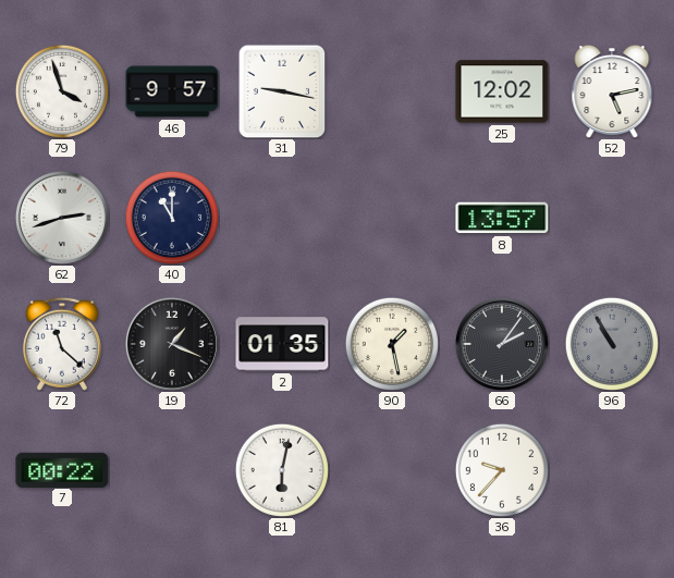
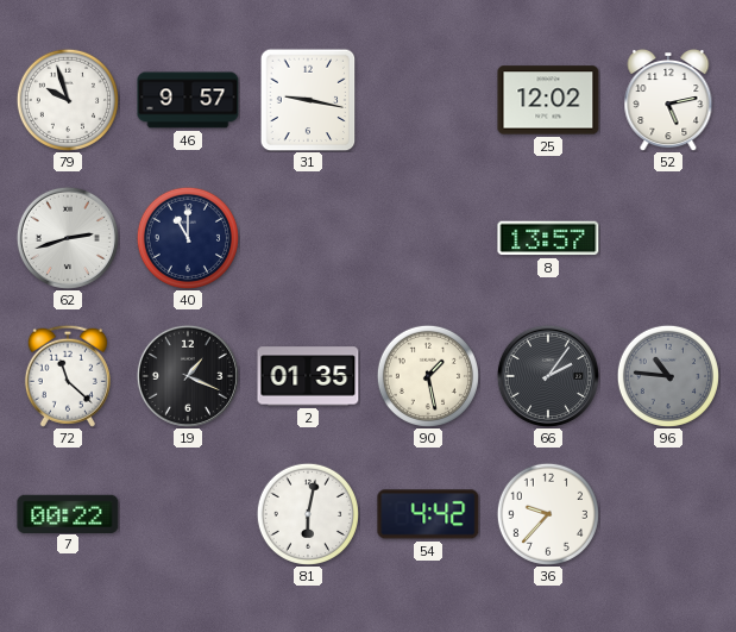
79: 3:57 -> 9:57 (68, 100)
96: 10:55 -> 10:46 (668, 376)
54: none -> 4:42 (428, 514)
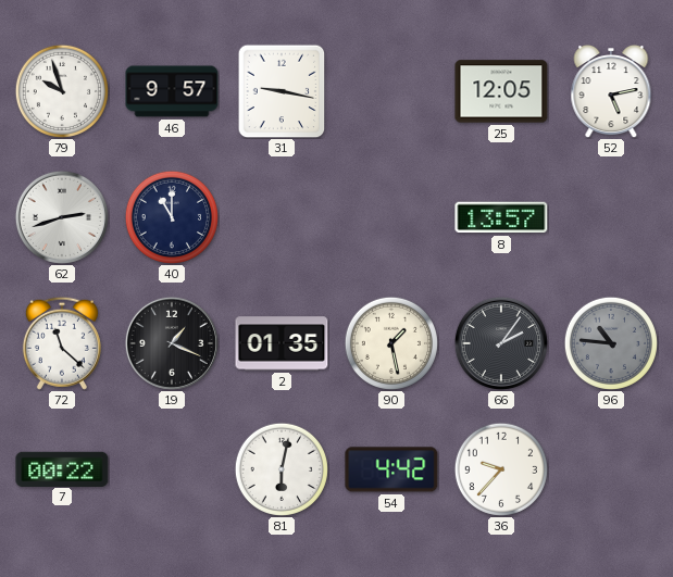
25: 12:02 -> 12:05 (501, 91)
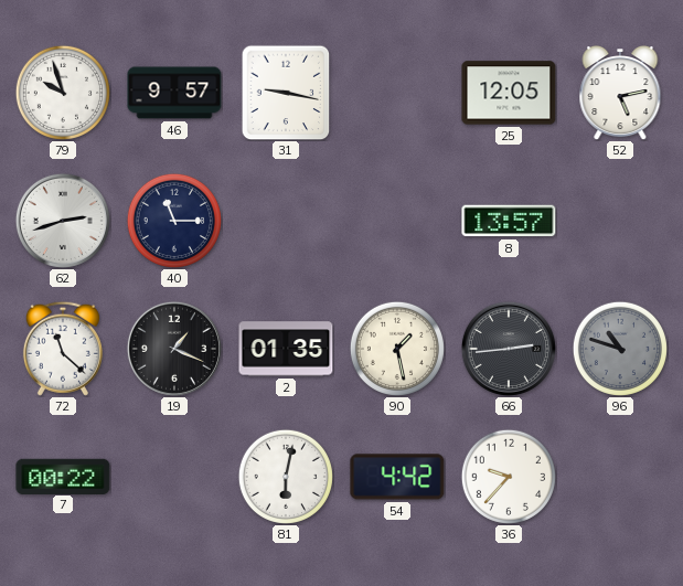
40: 11:00 -> 11:15 (174, 221)
66: 2:06 -> 2:44 (509, 349)
96: 10:46 -> 10:48 (620, 349)
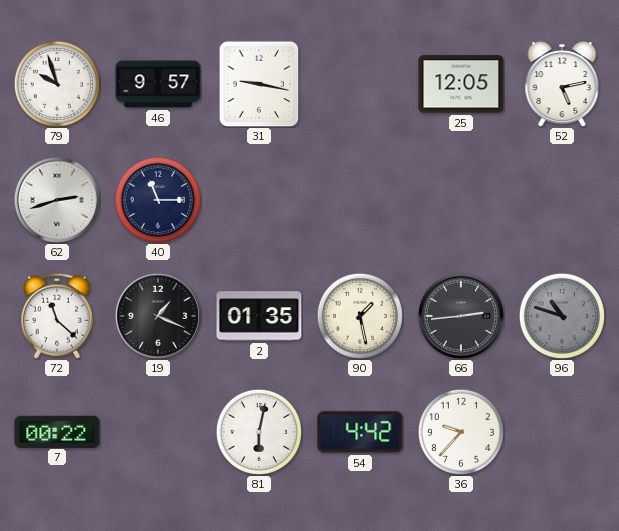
8: 13:57 -> none (509, 221)
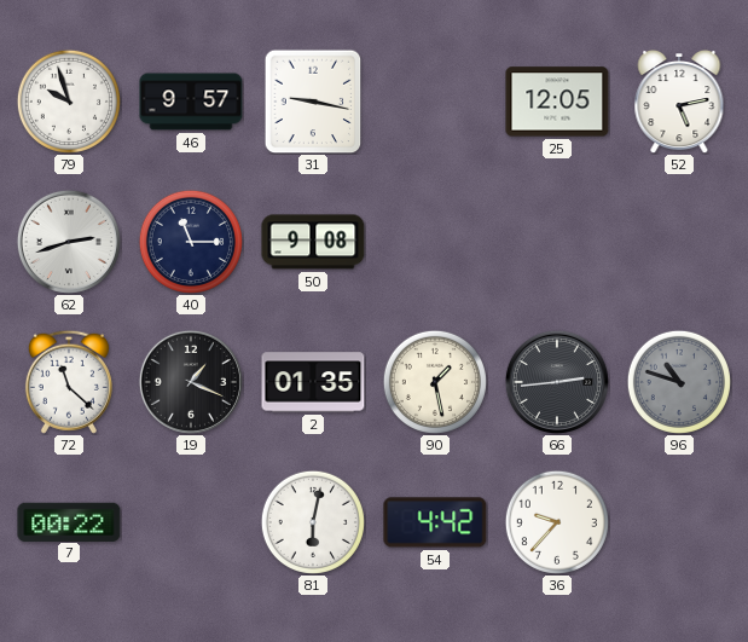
50: none -> 9:08 (313, 242)
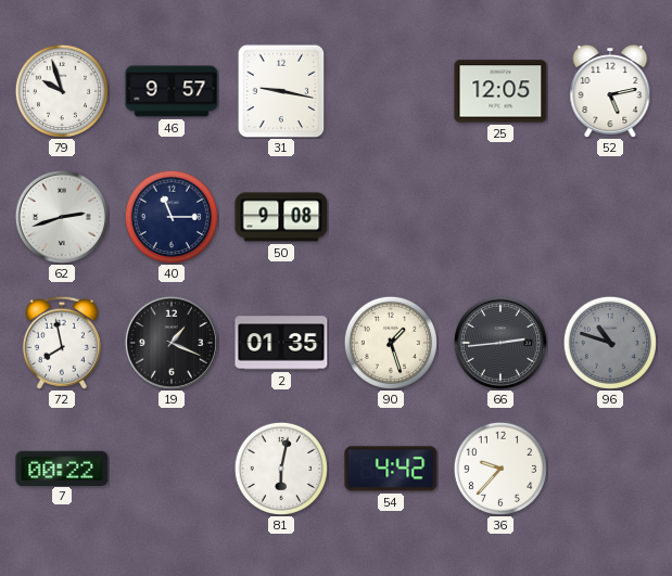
72: 11:22 -> 7:58 (62, 343)
90: 1:28 -> 1:27 (391, 343)
